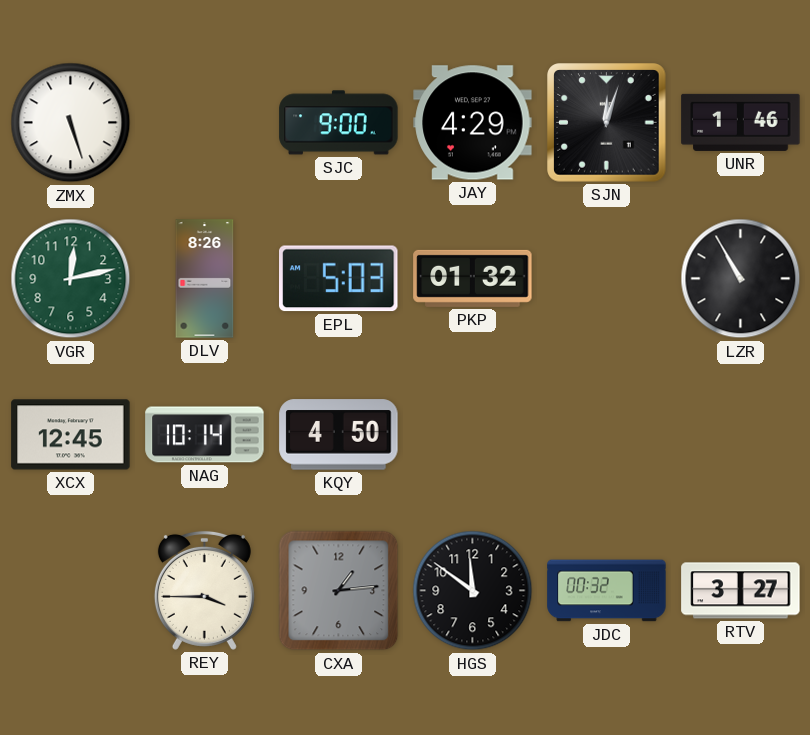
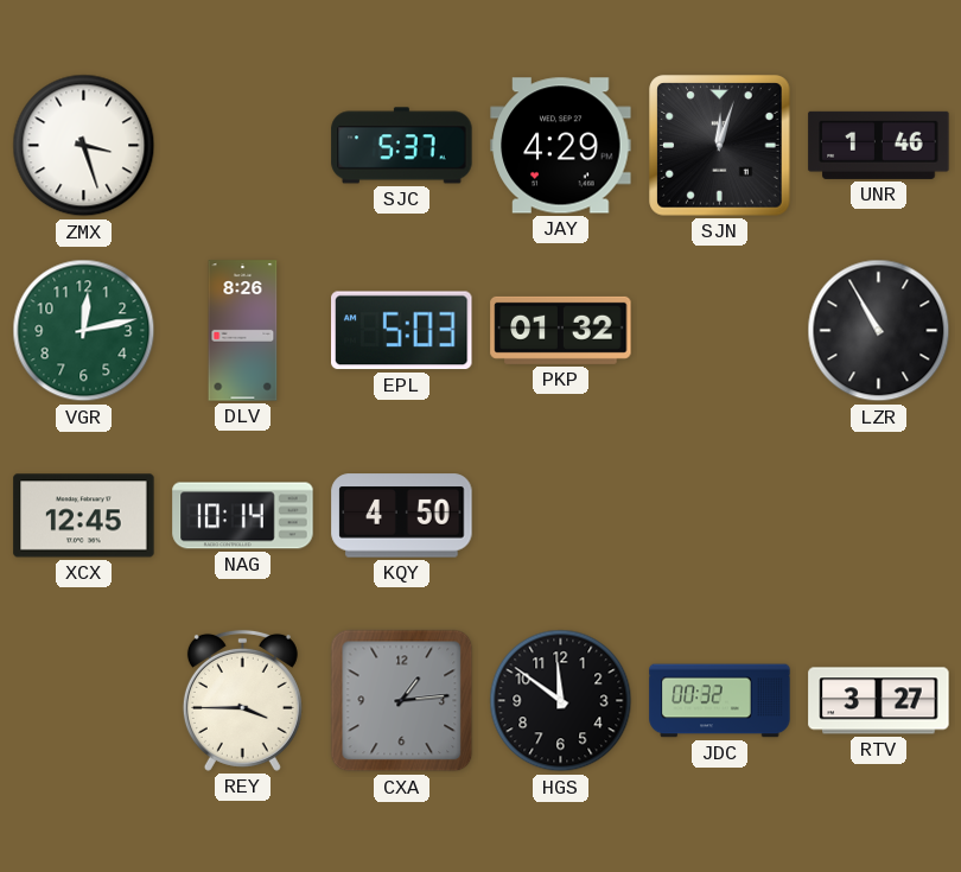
ZMX: 5:27 -> 3:27 (84, 146)
SJC: 9:00 -> 5:37 (402, 146)
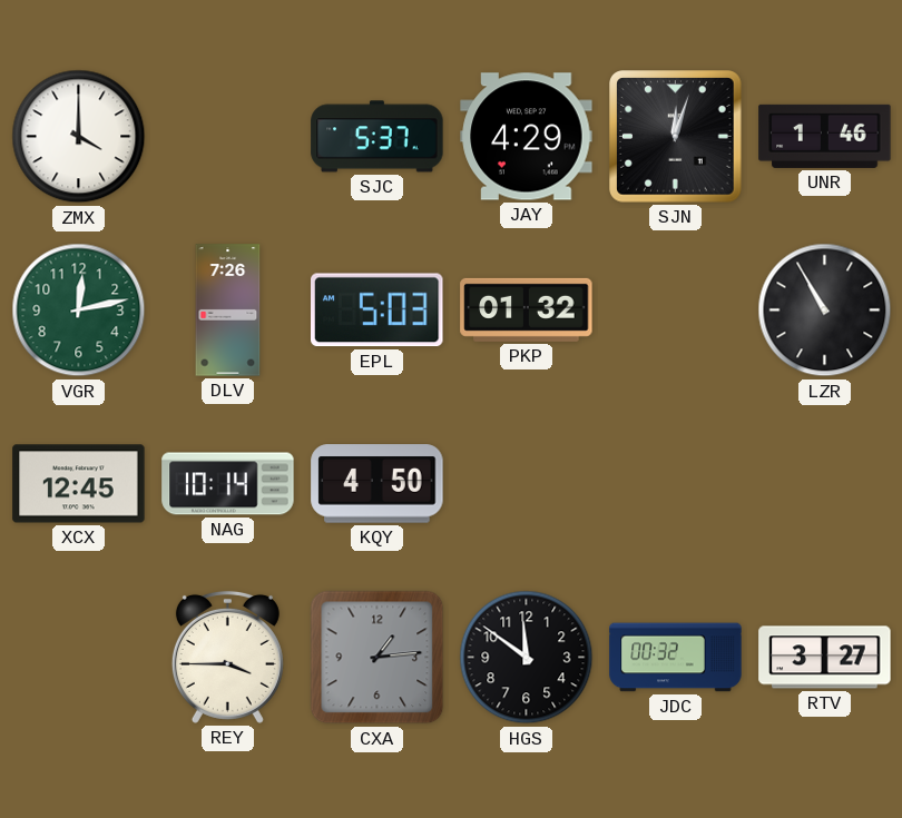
ZMX: 3:27 -> 4:00 (79, 137)
DLV: 8:26 -> 7:26 (228, 311)
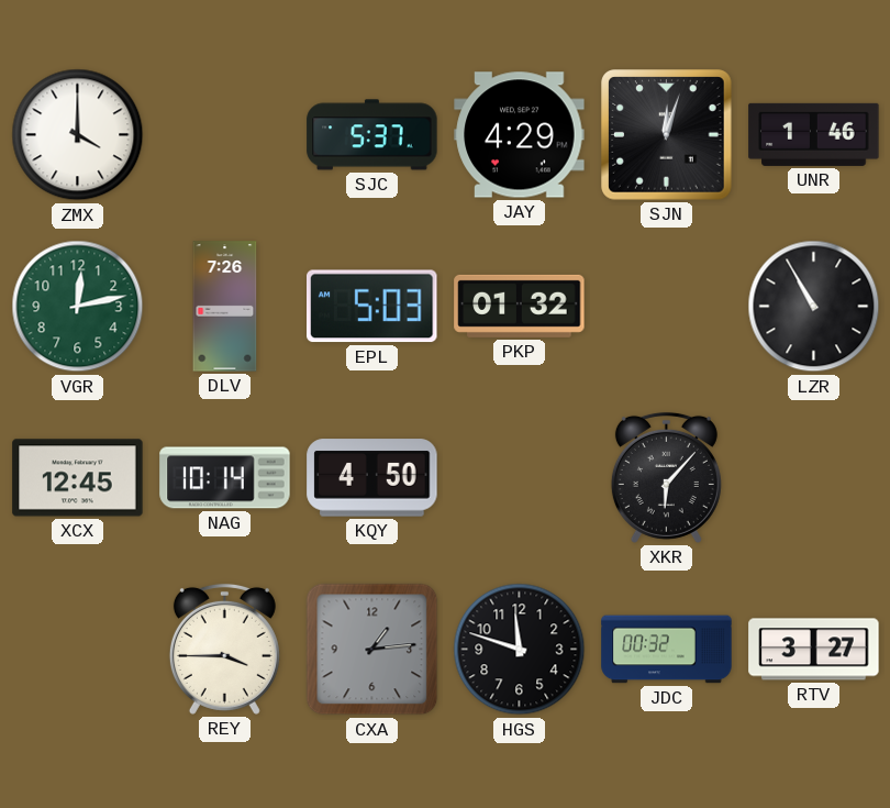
XKR: none -> 6:07 (666, 477)
HGS: 11:51 -> 11:48 (520, 650)
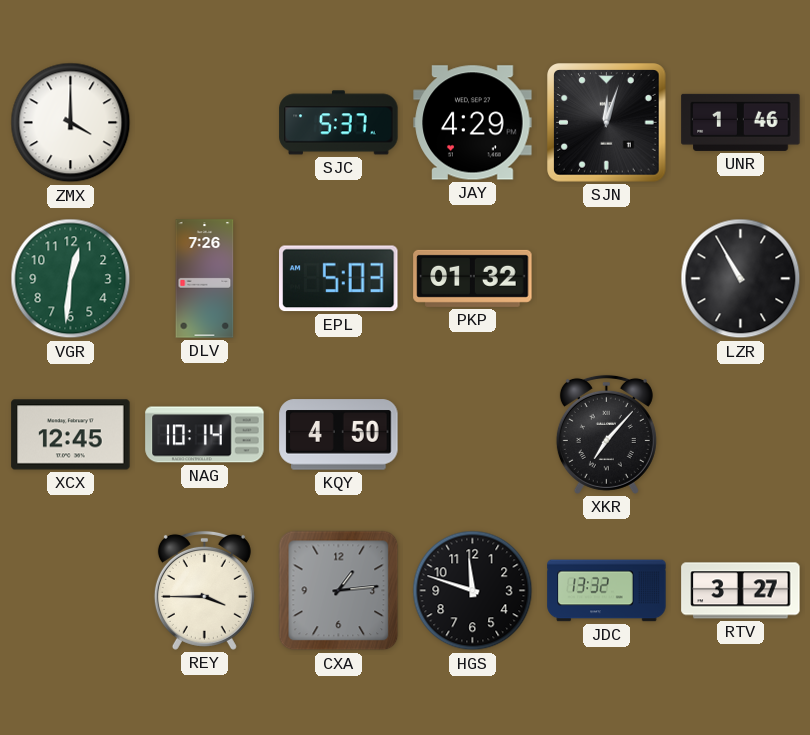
VGR: 12:13 -> 12:31 (71, 279)
XKR: 6:07 -> 7:07 (606, 434)
JDC: 00:32 -> 13:32 (607, 591)
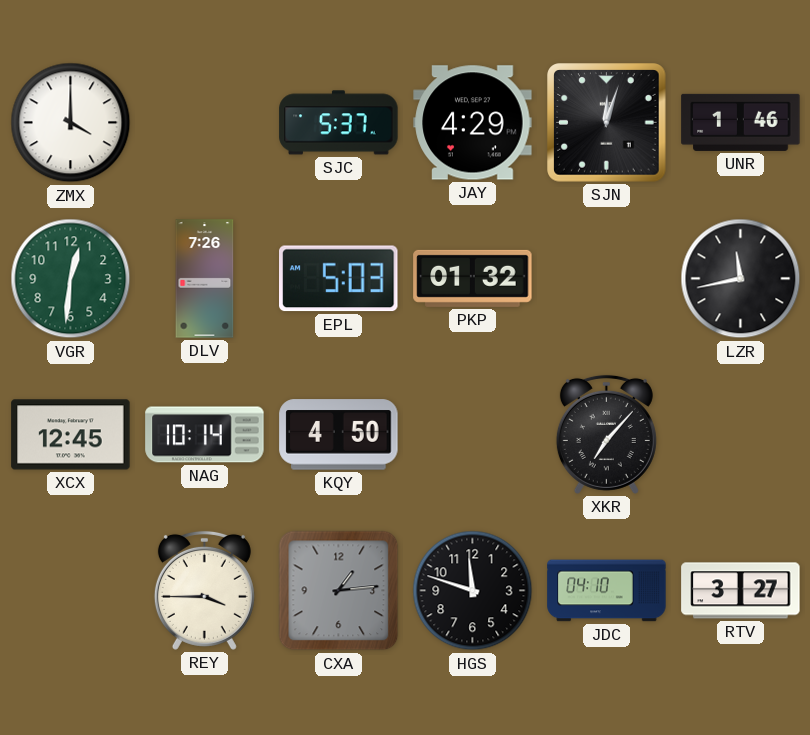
LZR: 10:55 -> 11:43 (741, 279)
JDC: 13:32 -> 04:10 (607, 591)
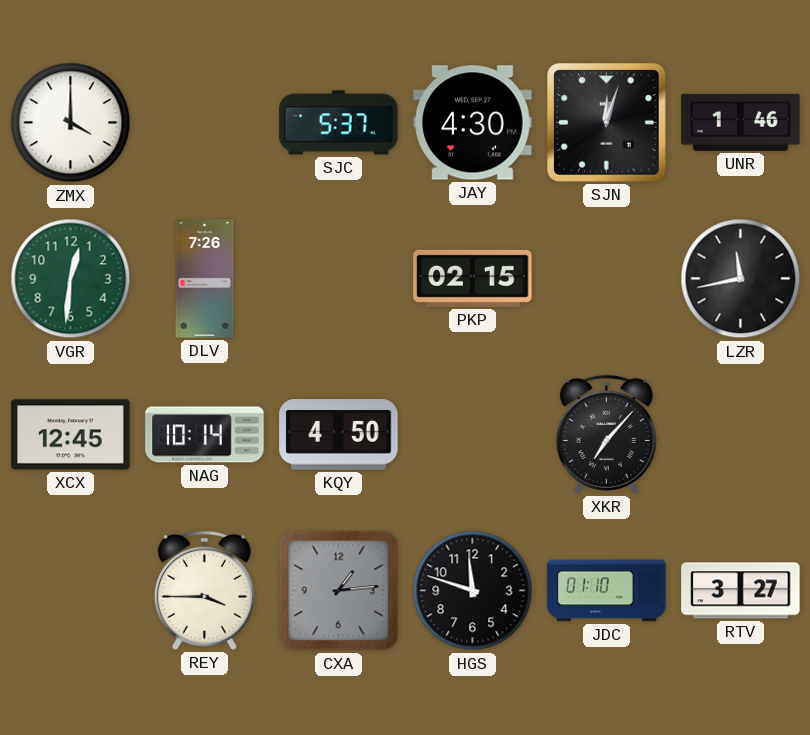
JAY: 4:29 -> 4:30 (473, 123)
EPL: 5:03 -> none (339, 279)
PKP: 01:32 -> 02:15 (473, 278)
JDC: 04:10 -> 01:10 (607, 591)
